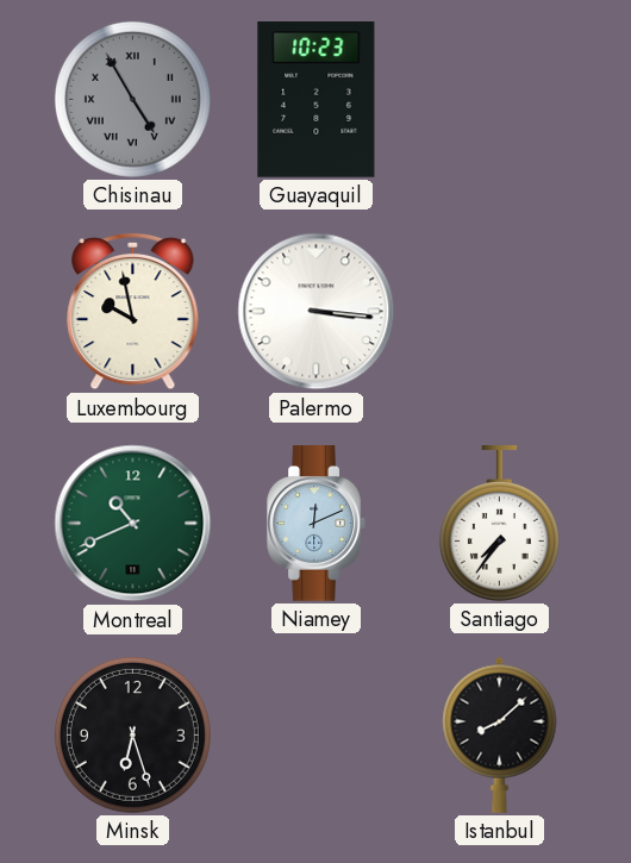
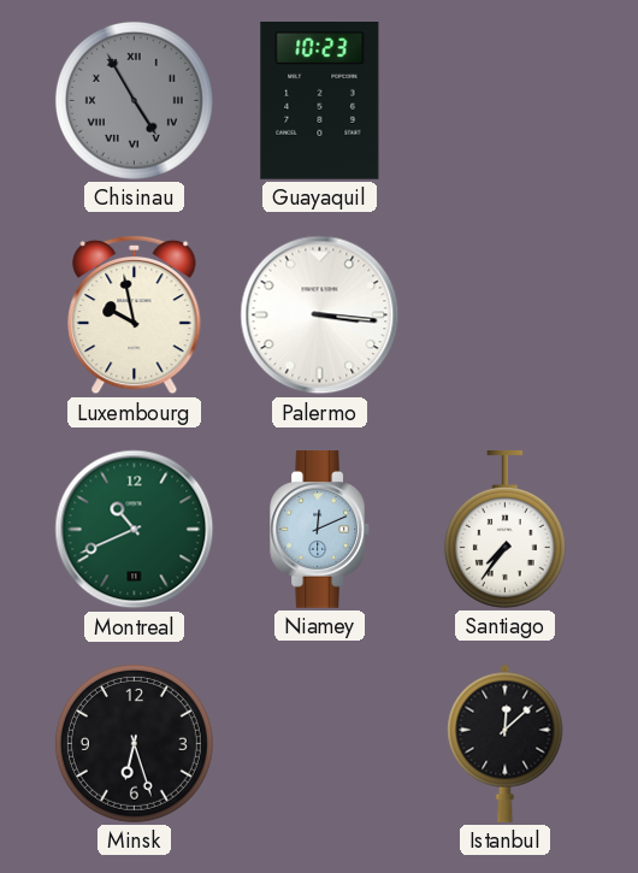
Istanbul: 8:08 -> 12:08 (506, 743)
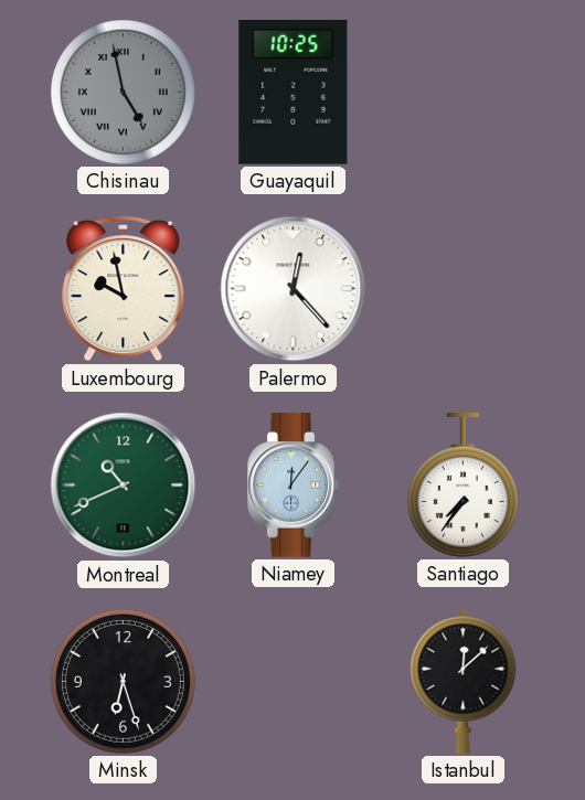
Chisinau: 4:55 -> 4:58 (123, 92)
Guayaquil: 10:23 -> 10:25 (294, 93)
Palermo: 3:16 -> 12:23 (294, 289)
Niamey: 12:11 -> 12:06 (292, 486)
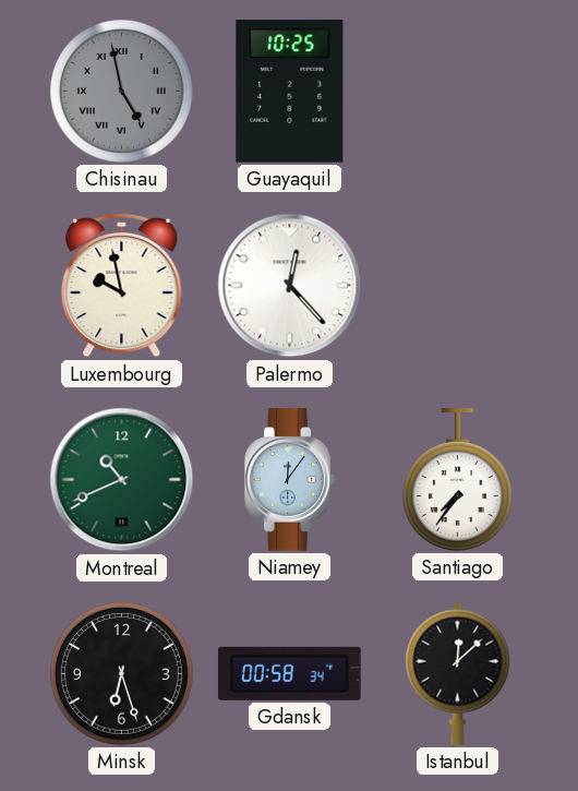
Gdansk: none -> 00:58 (289, 673)
